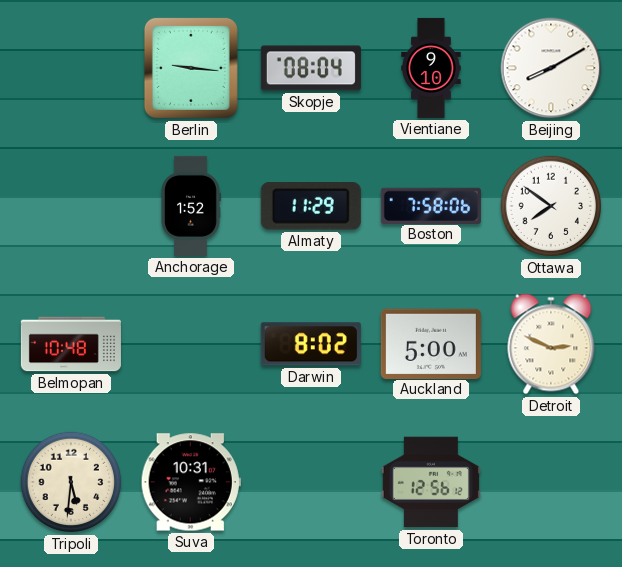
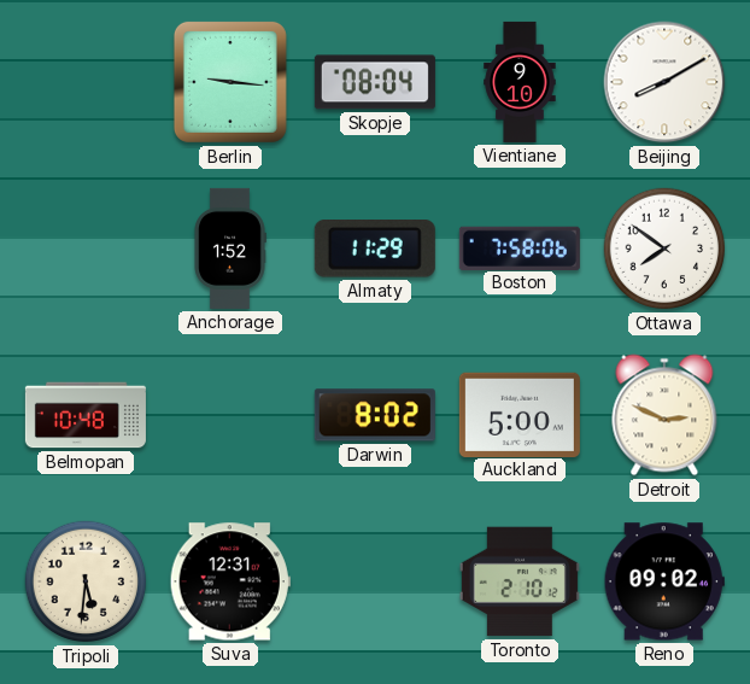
Suva: 10:31 -> 12:31 (230, 581)
Toronto: 12:56 -> 2:10 (520, 581)
Reno: none -> 09:02 (664, 581)
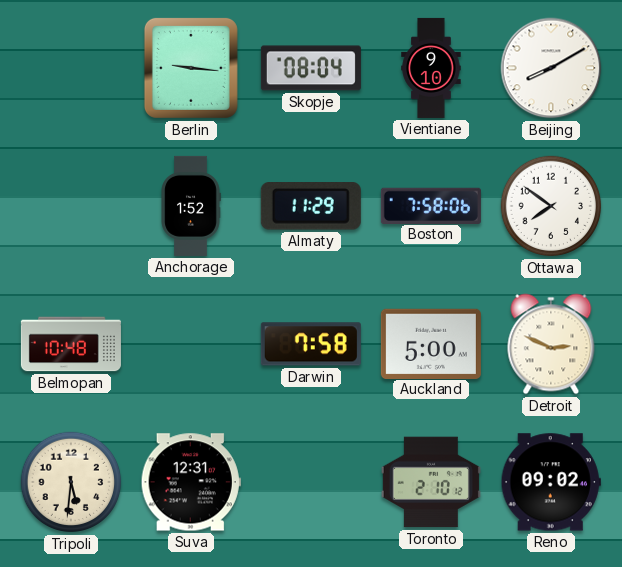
Darwin: 8:02 -> 7:58 (311, 344)
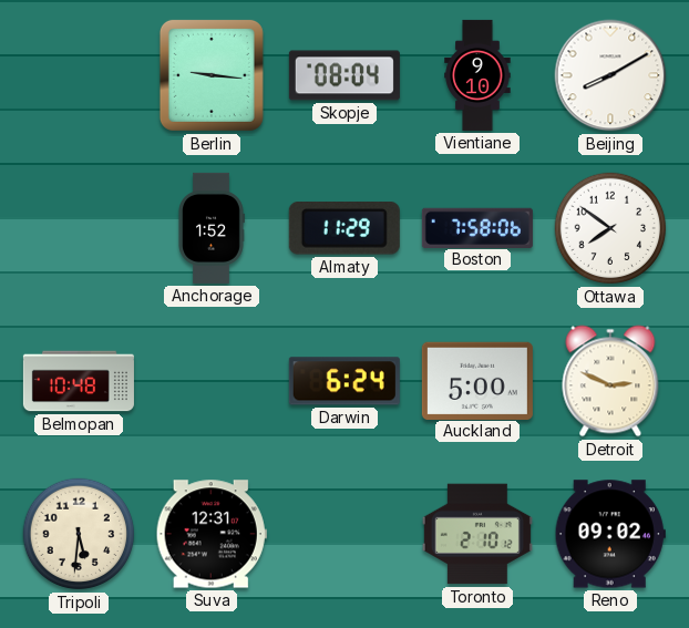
Darwin: 7:58 -> 6:24 (344, 381)
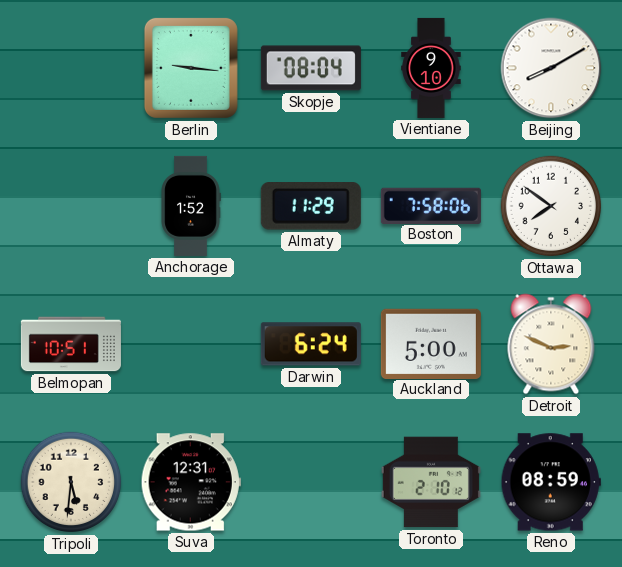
Belmopan: 10:48 -> 10:51 (71, 344)
Reno: 09:02 -> 08:59 (551, 482)
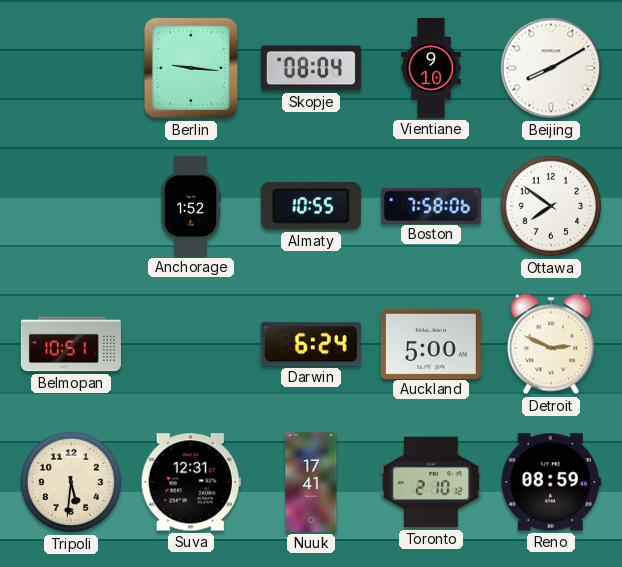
Almaty: 11:29 -> 10:55 (311, 206)
Nuuk: none -> 17:41 (311, 482)
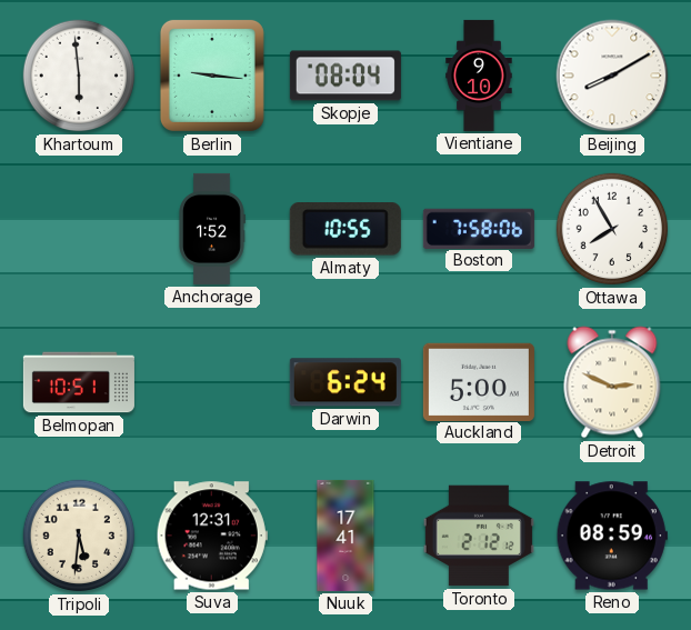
Khartoum: none -> 5:59 (79, 76)
Ottawa: 7:51 -> 7:55 (612, 229)
Toronto: 2:10 -> 2:12 (479, 536)
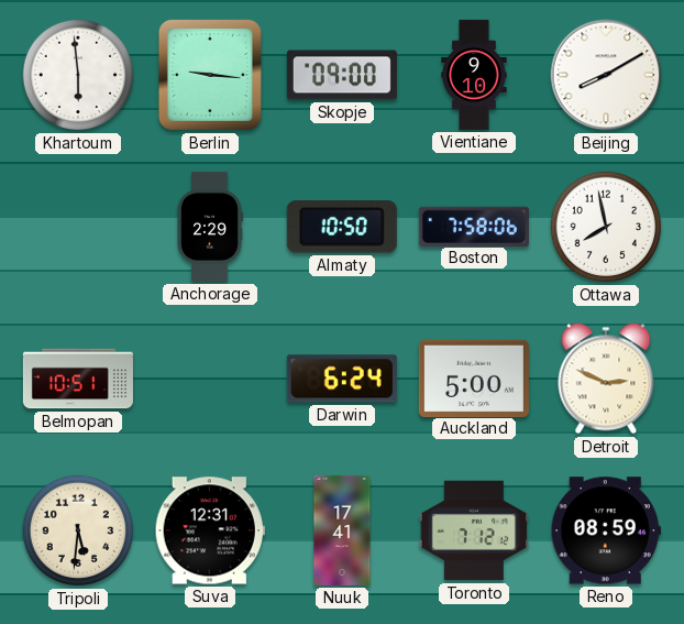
Skopje: 08:04 -> 09:00 (342, 75)
Anchorage: 1:52 -> 2:29 (210, 227)
Almaty: 10:55 -> 10:50 (342, 227)
Ottawa: 7:55 -> 7:58 (606, 227)
Toronto: 2:12 -> 7:12 (474, 530)
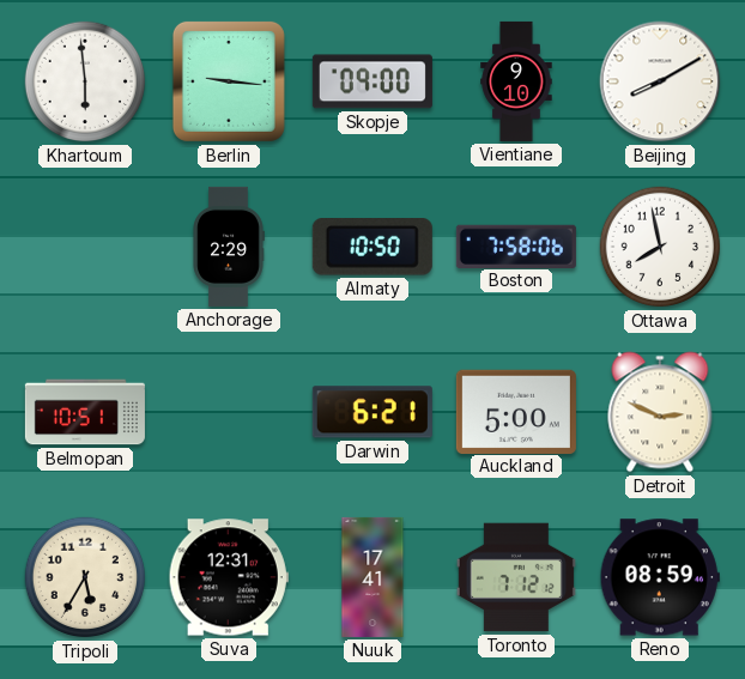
Darwin: 6:24 -> 6:21 (372, 412)
Tripoli: 5:31 -> 5:35 (85, 577)
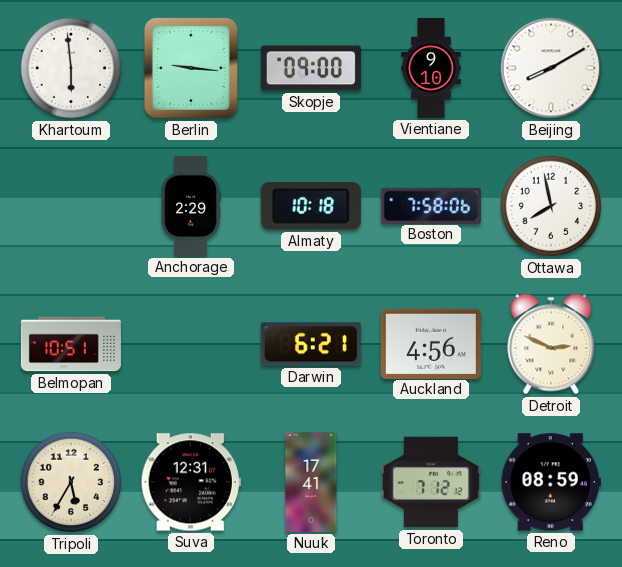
Almaty: 10:50 -> 10:18 (311, 206)
Auckland: 5:00 -> 4:56 (431, 343)
